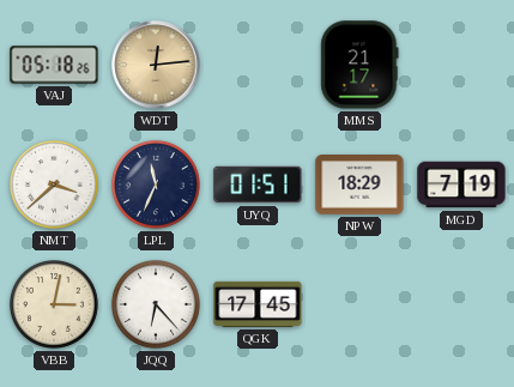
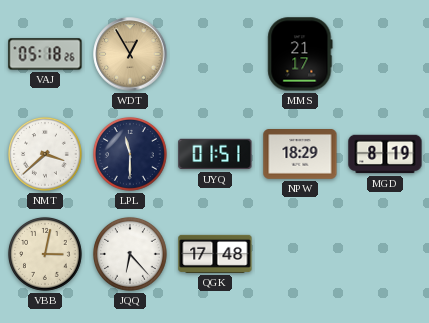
WDT: 12:14 -> 12:55 (130, 54)
LPL: 11:34 -> 11:30 (130, 154)
MGD: 7:19 -> 8:19 (385, 154)
QGK: 17:45 -> 17:48 (215, 254)
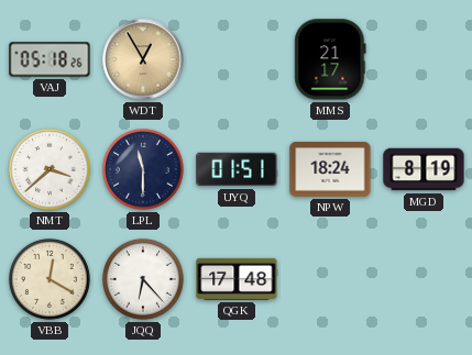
NPW: 18:29 -> 18:24 (330, 169)
VBB: 3:02 -> 12:20 (50, 279)
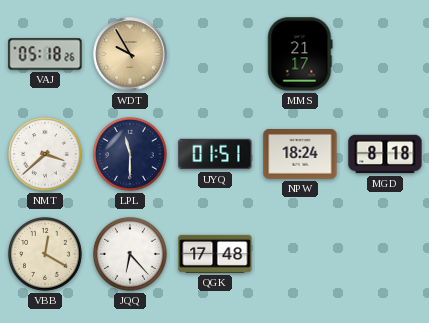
WDT: 12:55 -> 9:55 (130, 54)
MGD: 8:19 -> 8:18 (385, 154)
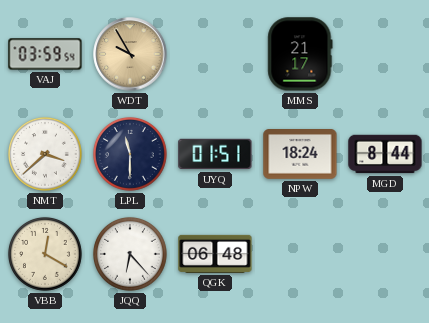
VAJ: 05:18 -> 03:59 (45, 54)
MGD: 8:18 -> 8:44 (385, 154)
QGK: 17:48 -> 06:48 (215, 254)
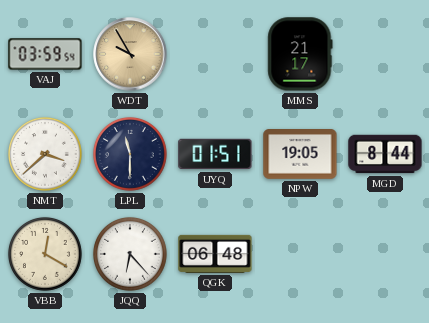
NPW: 18:24 -> 19:05 (300, 154)
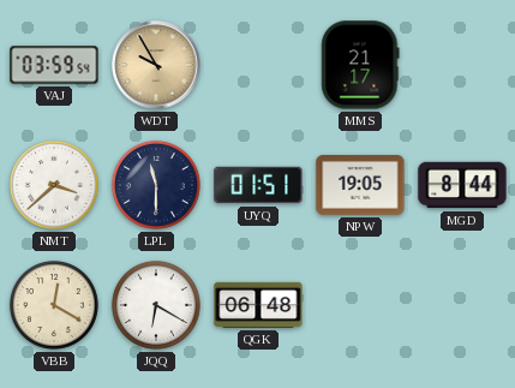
JQQ: 6:23 -> 6:20 (156, 305)
